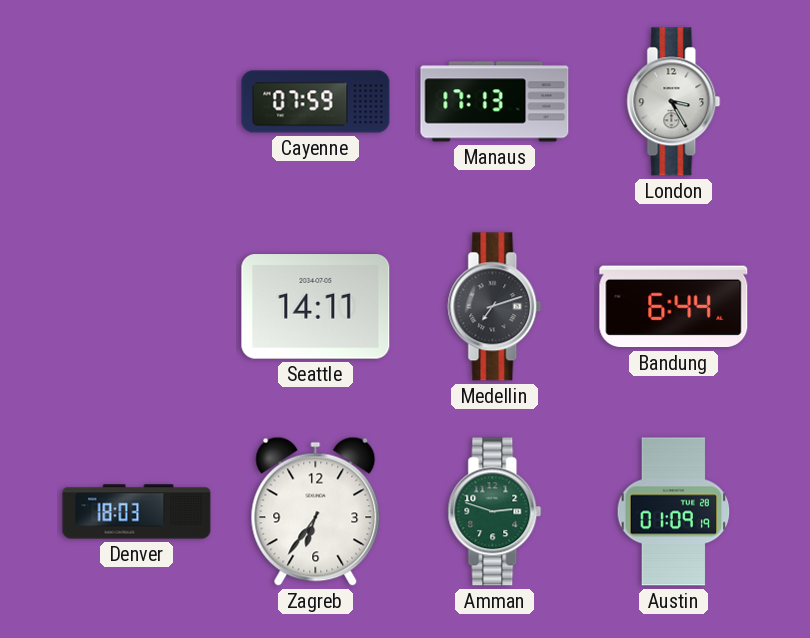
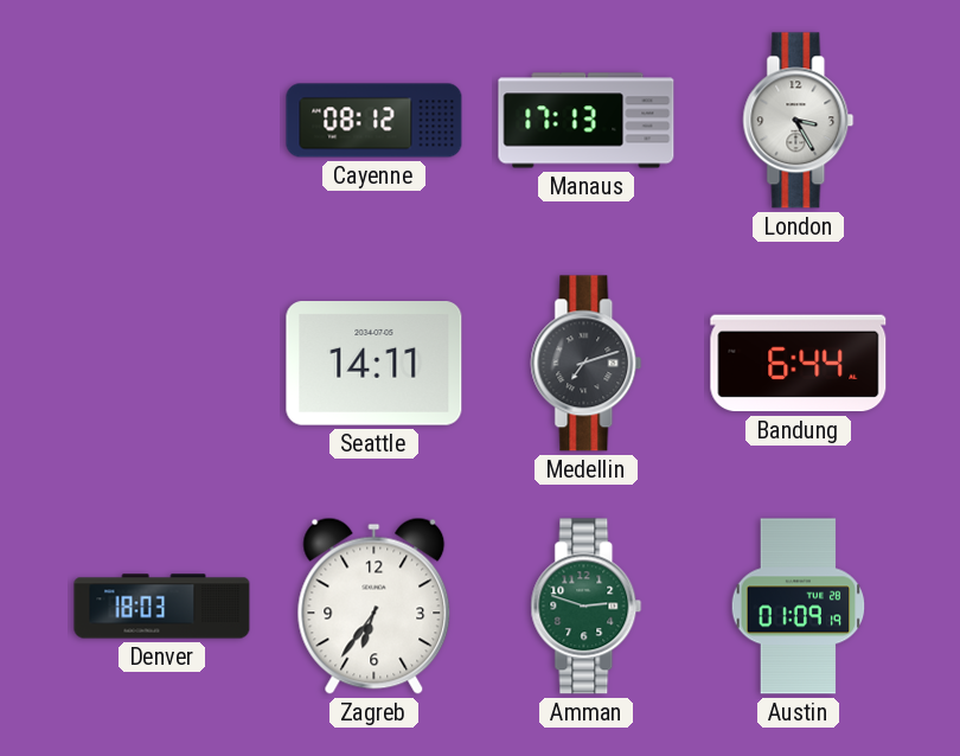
Cayenne: 07:59 -> 08:12 (375, 121)
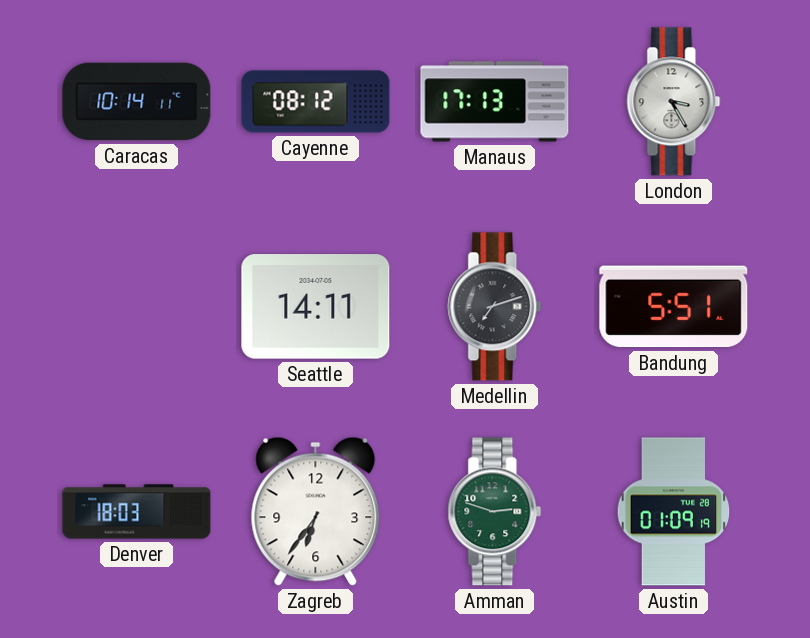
Caracas: none -> 10:14 (137, 102)
Bandung: 6:44 -> 5:51 (674, 307)
